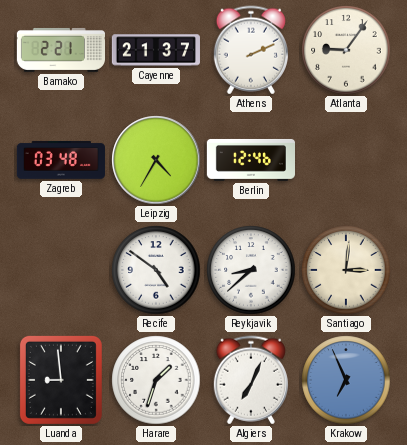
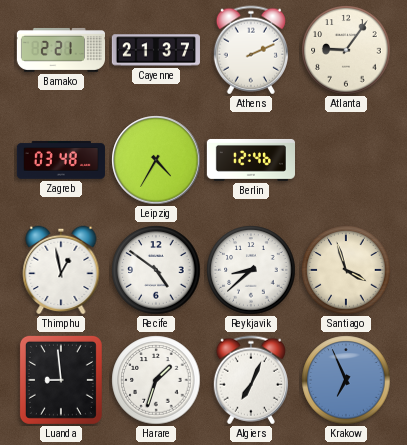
Thimphu: none -> 12:58 (61, 270)
Santiago: 3:01 -> 3:57 (346, 270)
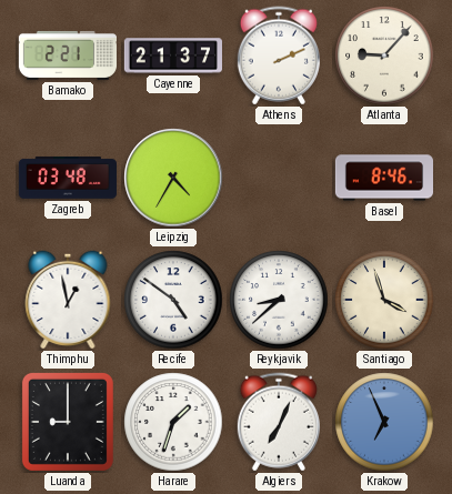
Atlanta: 9:06 -> 9:07 (384, 56)
Berlin: 12:46 -> none (250, 160)
Basel: none -> 8:46 (383, 178)
Luanda: 8:59 -> 9:00 (68, 422)
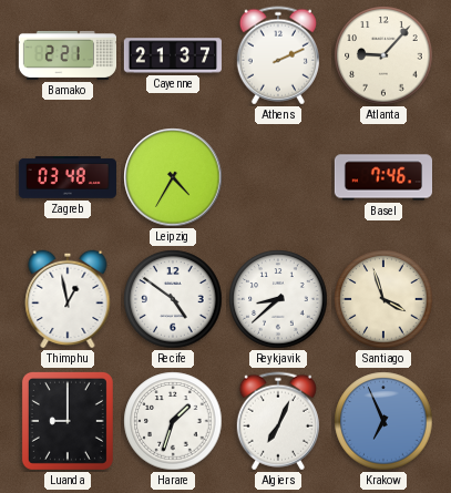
Basel: 8:46 -> 7:46 (382, 177)
